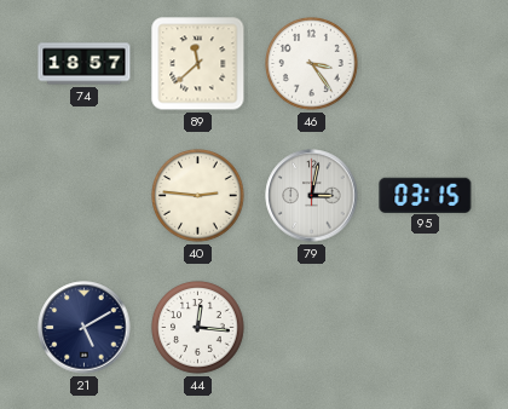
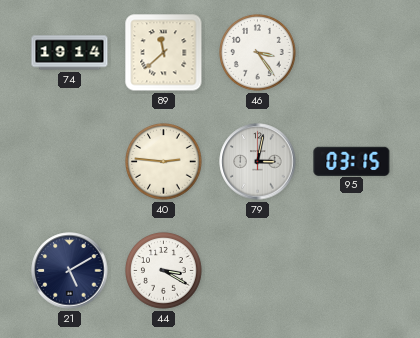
74: 18:57 -> 19:14 (70, 53)
44: 12:16 -> 3:20 (164, 271)
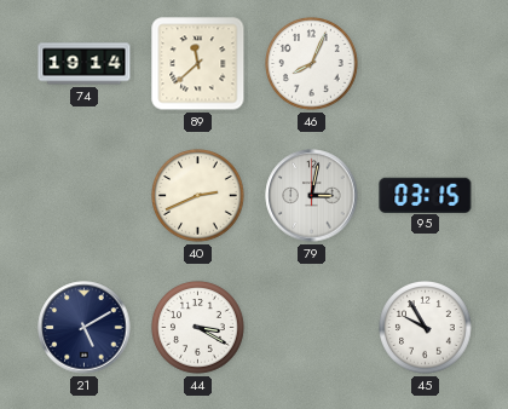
46: 3:24 -> 8:04 (312, 64)
40: 2:46 -> 2:41 (198, 196)
45: none -> 9:55 (426, 328)
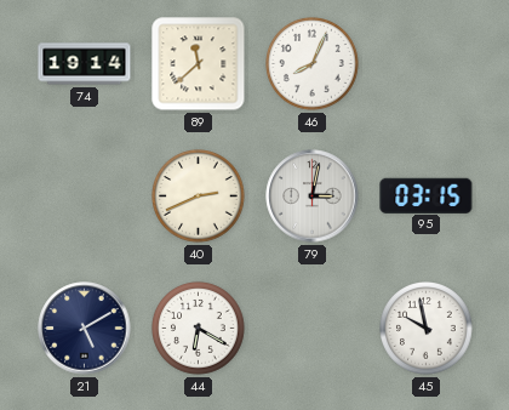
44: 3:20 -> 6:20 (199, 329)
45: 9:55 -> 9:58 (427, 329)
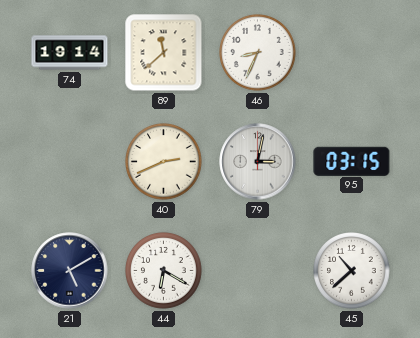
46: 8:04 -> 8:34 (258, 53)
45: 9:58 -> 10:38 (352, 271)
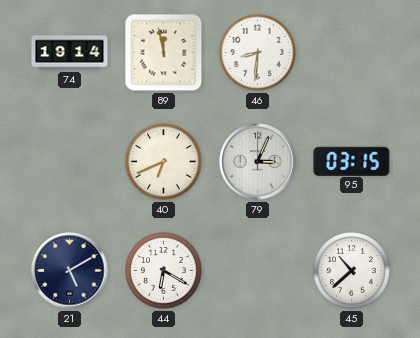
89: 11:38 -> 11:58 (164, 53)
46: 8:34 -> 8:31 (258, 53)
40: 2:41 -> 6:41 (164, 162)
79: 3:02 -> 3:04 (258, 162)
